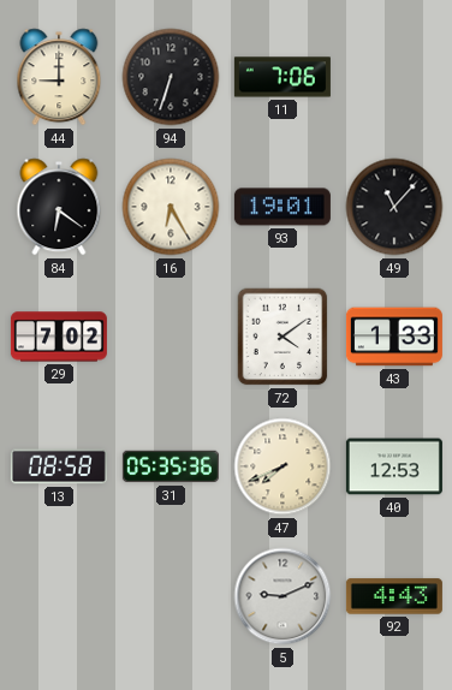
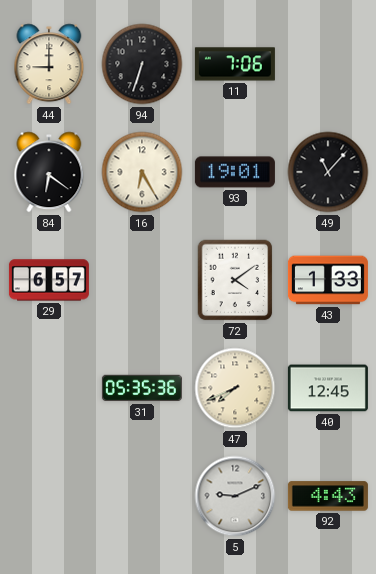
29: 7:02 -> 6:57 (49, 280)
13: 08:58 -> none (59, 466)
40: 12:53 -> 12:45 (328, 388)
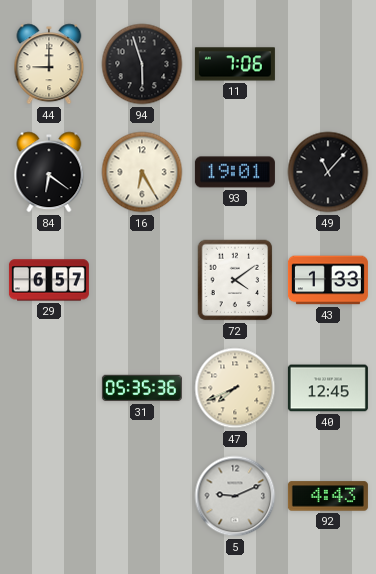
94: 6:33 -> 5:57 (142, 64)
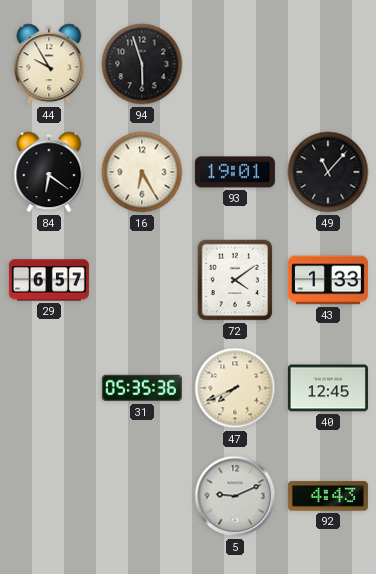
44: 9:00 -> 9:55 (49, 64)
11: 7:06 -> none (235, 64)
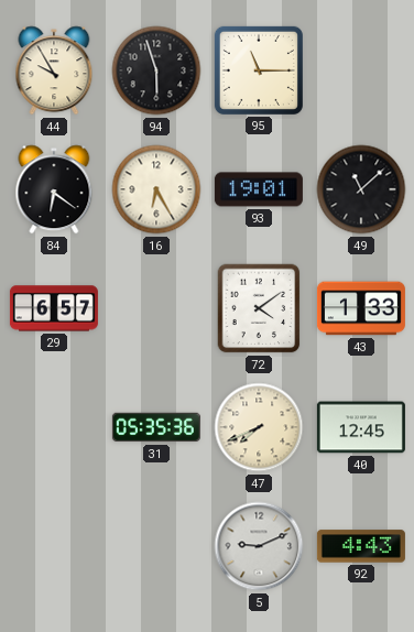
95: none -> 11:15 (259, 70)
49: 11:07 -> 11:08 (361, 189)
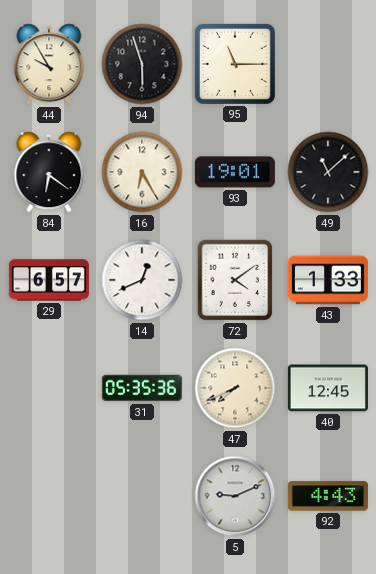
14: none -> 12:41 (142, 280)
